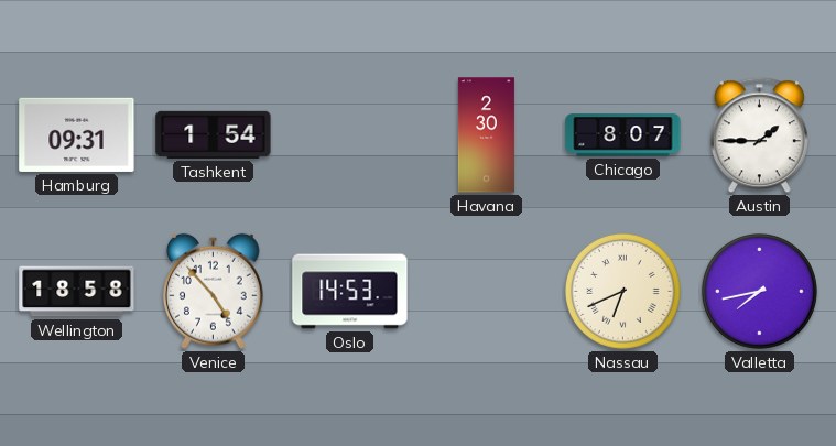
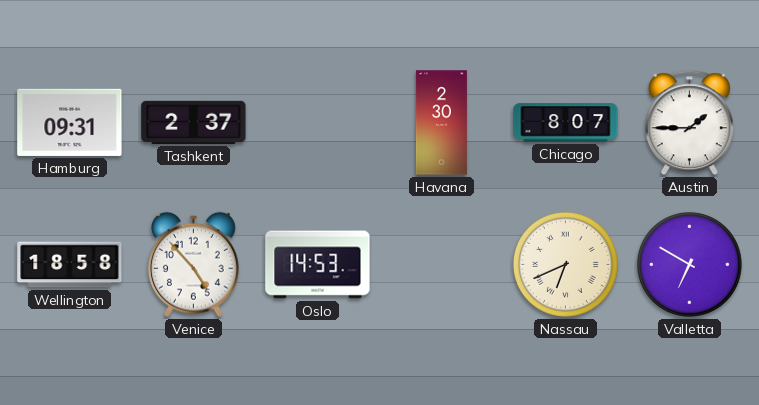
Tashkent: 1:54 -> 2:37 (194, 122)
Valletta: 7:43 -> 6:50 (689, 264)
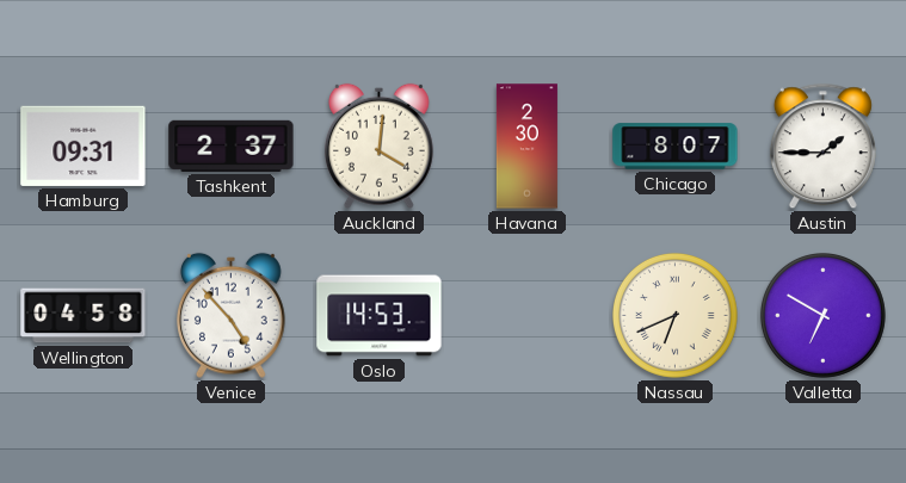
Auckland: none -> 4:01 (378, 145)
Wellington: 18:58 -> 04:58 (84, 316)
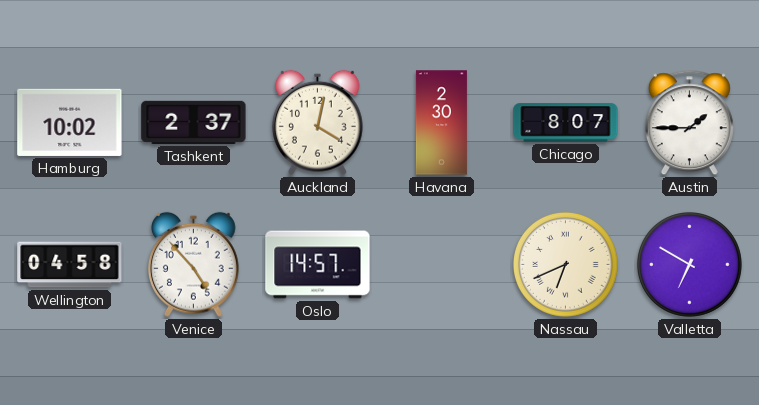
Hamburg: 09:31 -> 10:02 (70, 122)
Auckland: 4:01 -> 4:02 (317, 122)
Oslo: 14:53 -> 14:57 (318, 265)
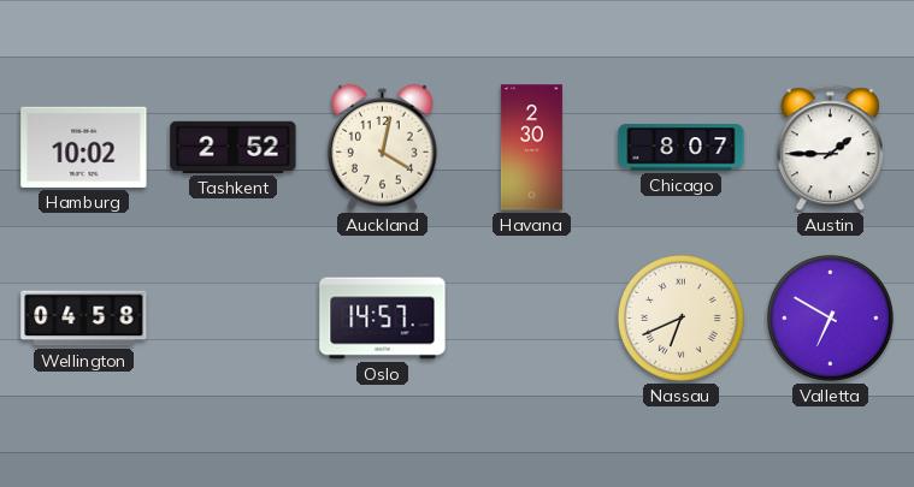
Tashkent: 2:37 -> 2:52 (234, 147)
Venice: 4:53 -> none (193, 264)
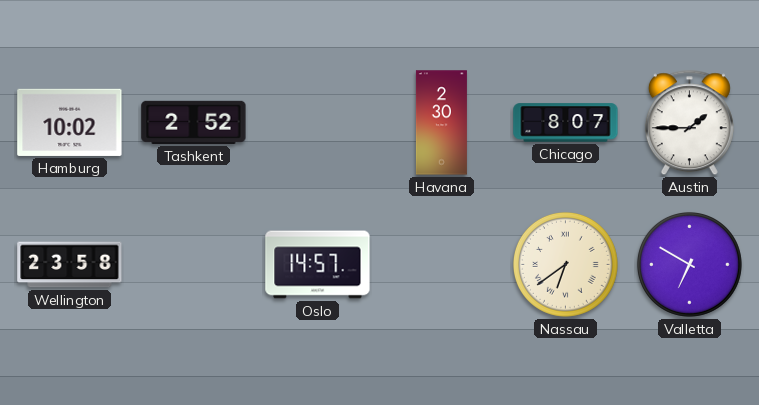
Auckland: 4:02 -> none (382, 147)
Wellington: 04:58 -> 23:58 (70, 265)
Nassau: 6:41 -> 6:39 (565, 264)
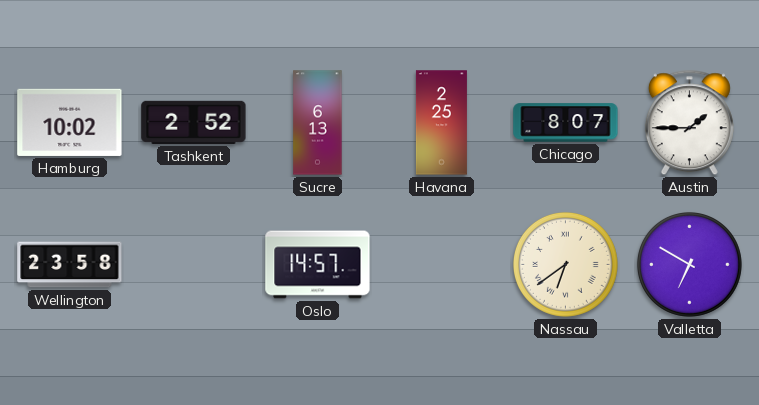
Sucre: none -> 6:13 (318, 123)
Havana: 2:30 -> 2:25 (441, 123)
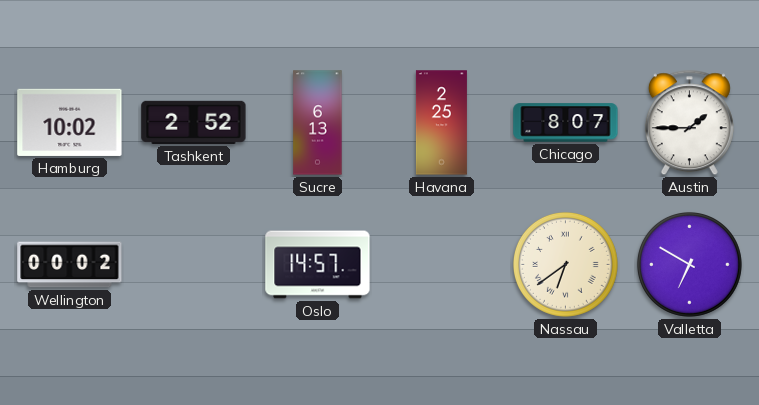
Wellington: 23:58 -> 00:02 (70, 265)
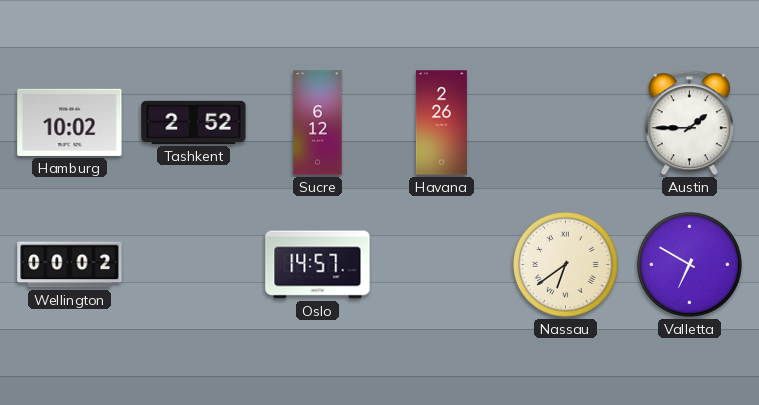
Sucre: 6:13 -> 6:12 (318, 123)
Havana: 2:25 -> 2:26 (441, 123)
Chicago: 8:07 -> none (566, 123)
